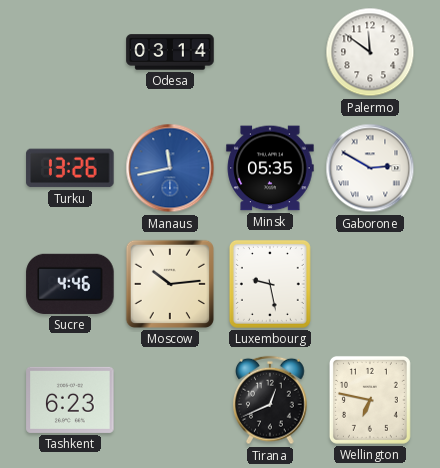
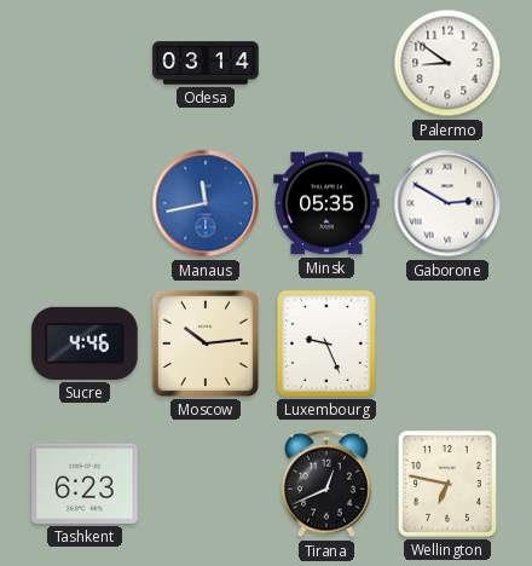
Palermo: 11:51 -> 8:51 (447, 63)
Turku: 13:26 -> none (70, 168)
Luxembourg: 9:28 -> 9:26 (326, 343)
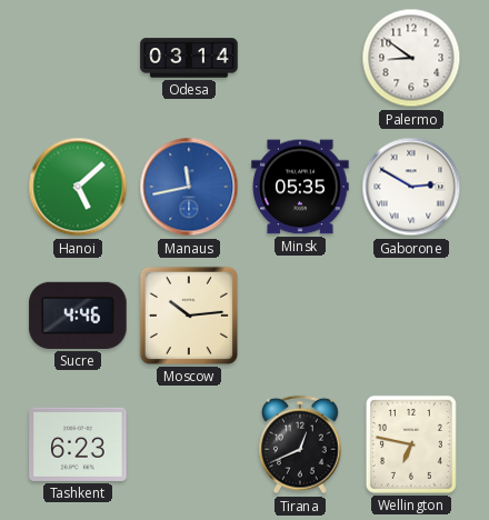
Hanoi: none -> 5:08 (78, 187)
Luxembourg: 9:26 -> none (326, 343)
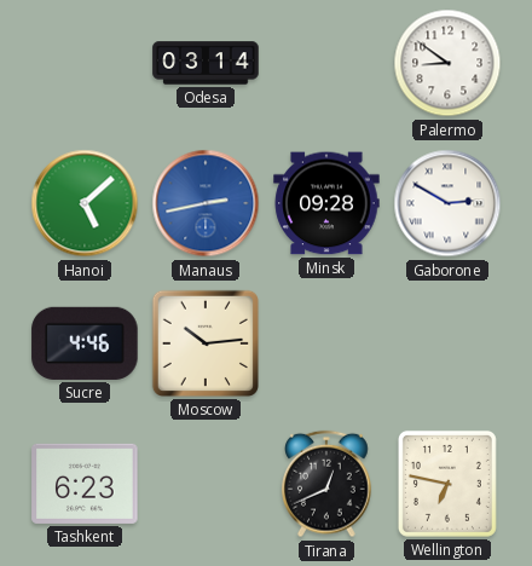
Manaus: 11:43 -> 2:43 (206, 203)
Minsk: 05:35 -> 09:28 (326, 203)
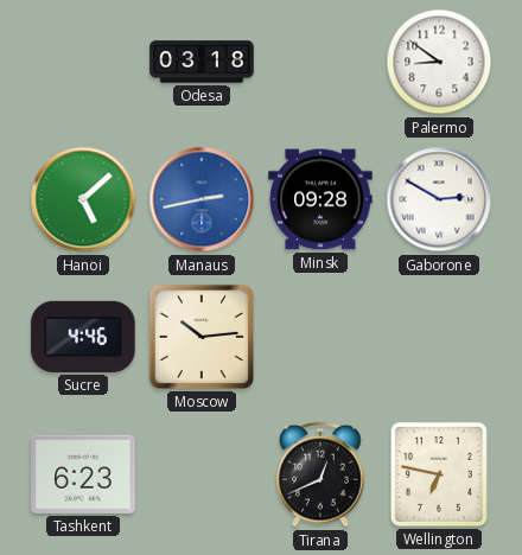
Odesa: 03:14 -> 03:18 (202, 62)
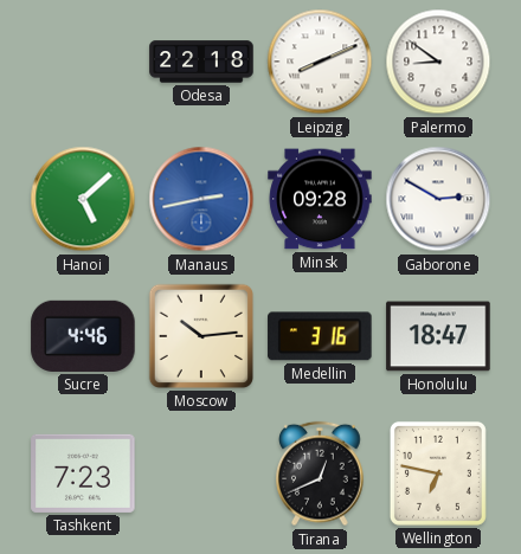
Odesa: 03:18 -> 22:18 (201, 62)
Leipzig: none -> 8:11 (320, 62)
Medellin: none -> 3:16 (320, 336)
Honolulu: none -> 18:47 (438, 336)
Tashkent: 6:23 -> 7:23 (83, 474)
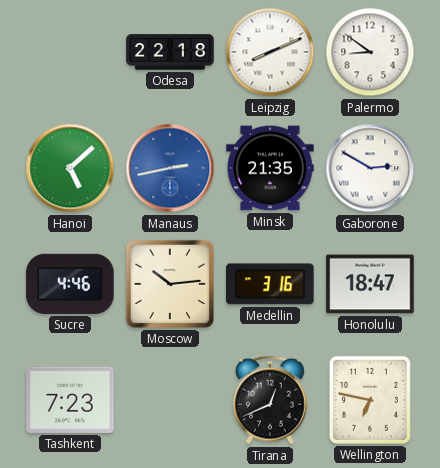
Minsk: 09:28 -> 21:35 (270, 168)
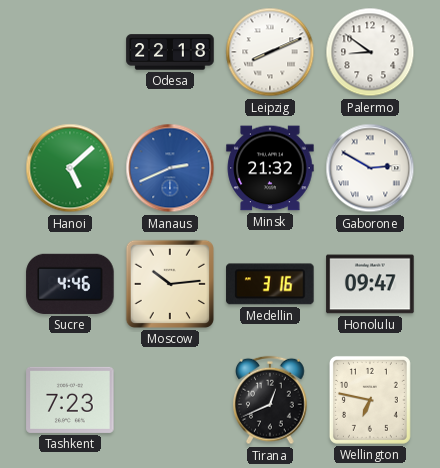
Manaus: 2:43 -> 2:41 (170, 168)
Minsk: 21:35 -> 21:32 (270, 168)
Honolulu: 18:47 -> 09:47 (370, 284)
